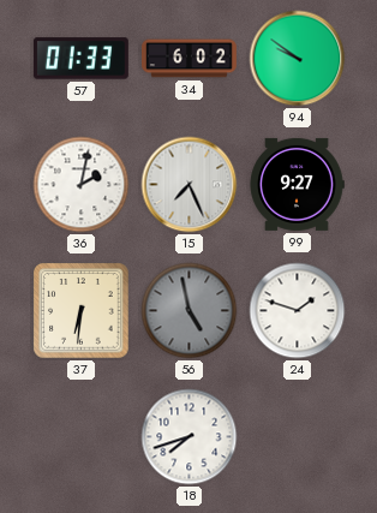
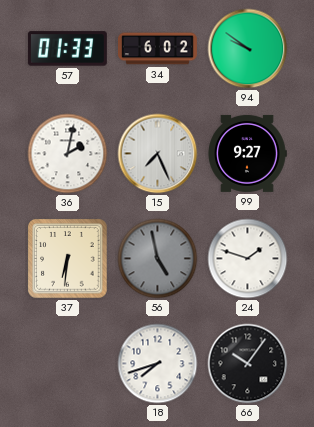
66: none -> 10:06 (248, 364)
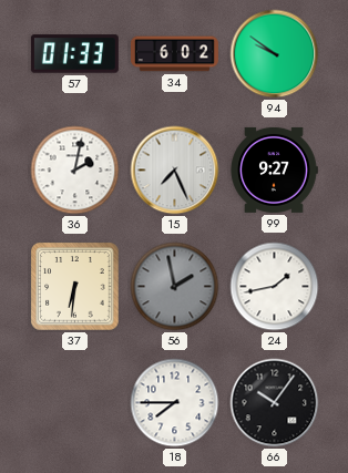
56: 4:58 -> 1:58 (175, 287)
24: 1:48 -> 1:43 (275, 287)
18: 7:42 -> 7:45 (175, 403)
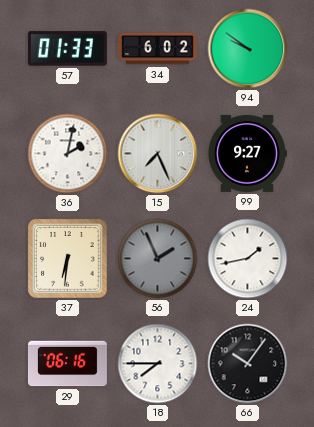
56: 1:58 -> 1:56 (158, 259)
29: none -> 06:16 (67, 364)
